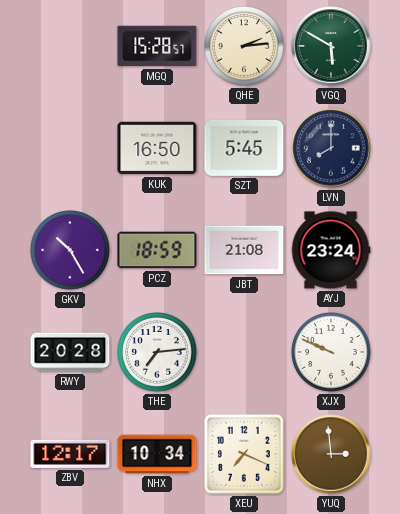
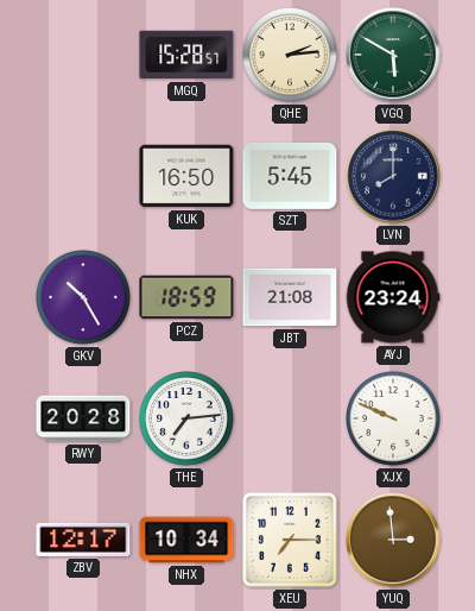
XEU: 7:19 -> 7:15 (291, 541)
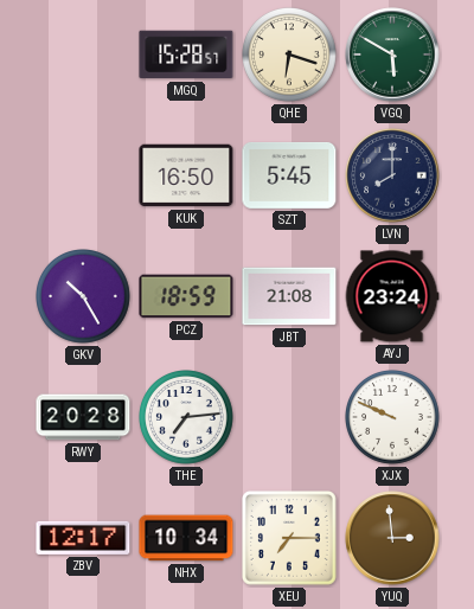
QHE: 2:14 -> 6:18 (290, 56)
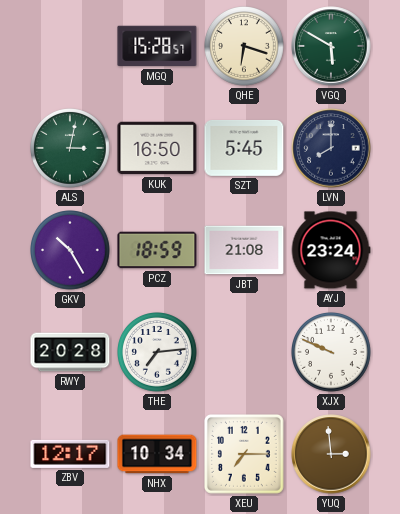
ALS: none -> 3:02 (71, 149)
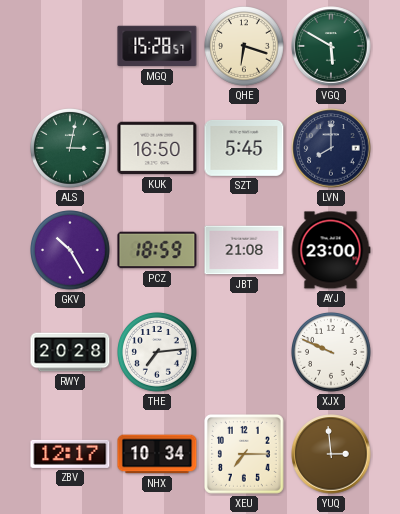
AYJ: 23:24 -> 23:00 (331, 250)
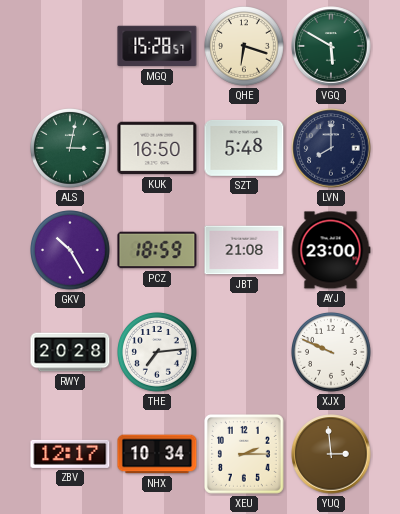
SZT: 5:45 -> 5:48 (244, 148)
XEU: 7:15 -> 2:15 (245, 455)
